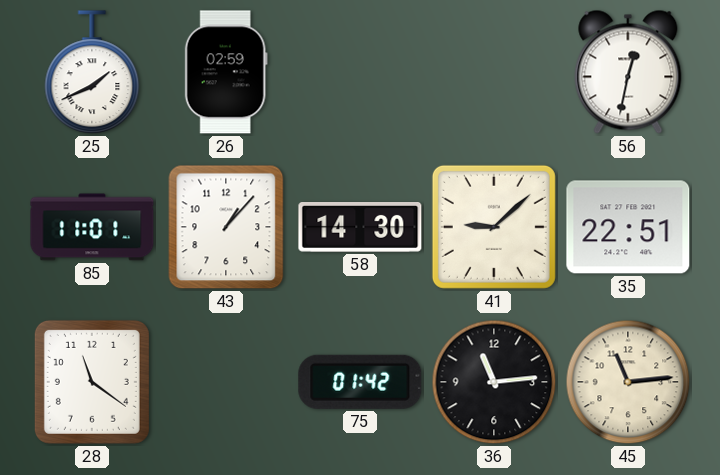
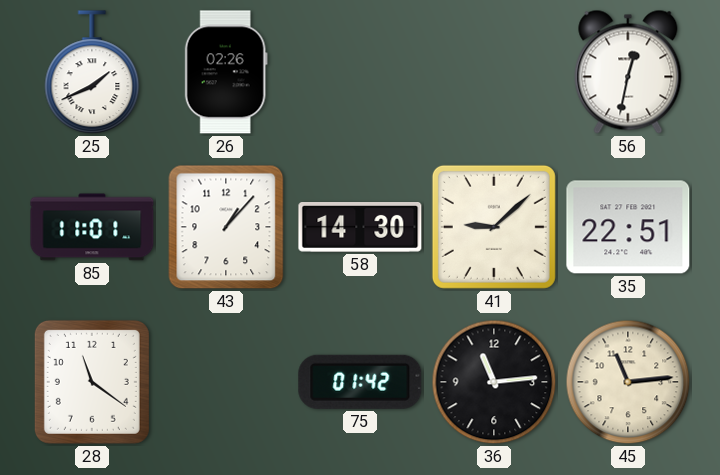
26: 02:59 -> 02:26 (226, 72)
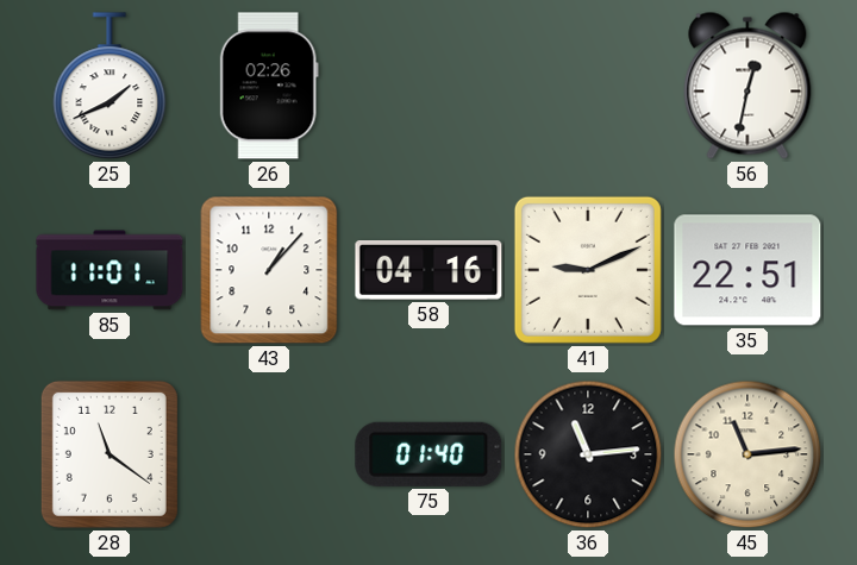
58: 14:30 -> 04:16 (428, 271)
41: 9:08 -> 9:11 (588, 270)
75: 01:42 -> 01:40 (428, 454)
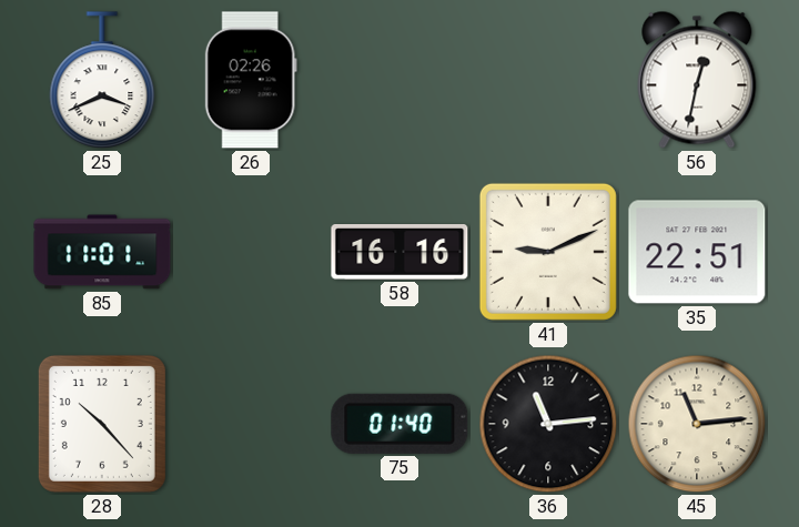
25: 1:41 -> 3:41 (102, 81)
43: 1:07 -> none (269, 270)
58: 04:16 -> 16:16 (399, 253)
28: 11:21 -> 10:23 (102, 424)
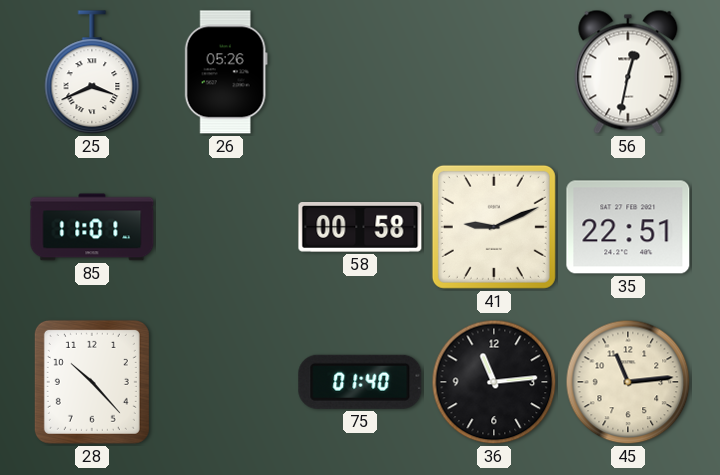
26: 02:26 -> 05:26 (226, 72)
58: 16:16 -> 00:58 (360, 228)
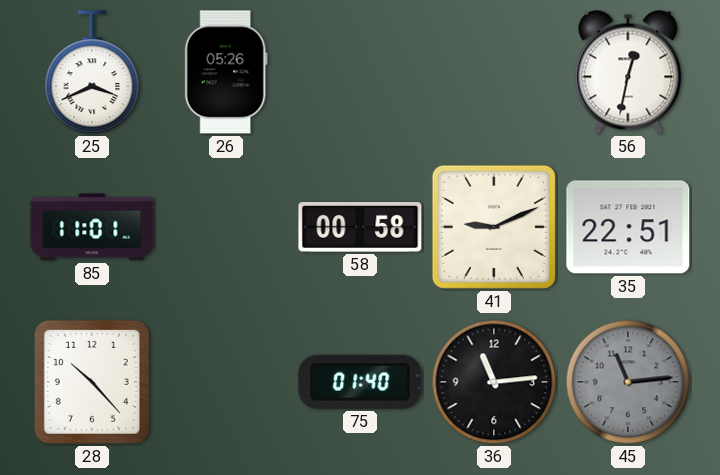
45 dial: cream -> grey (628, 382)
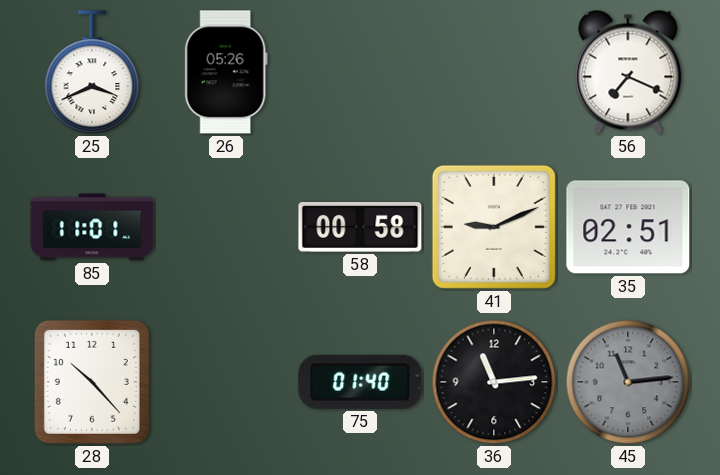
56: 12:32 -> 7:19 (628, 72)
35: 22:51 -> 02:51 (628, 227)
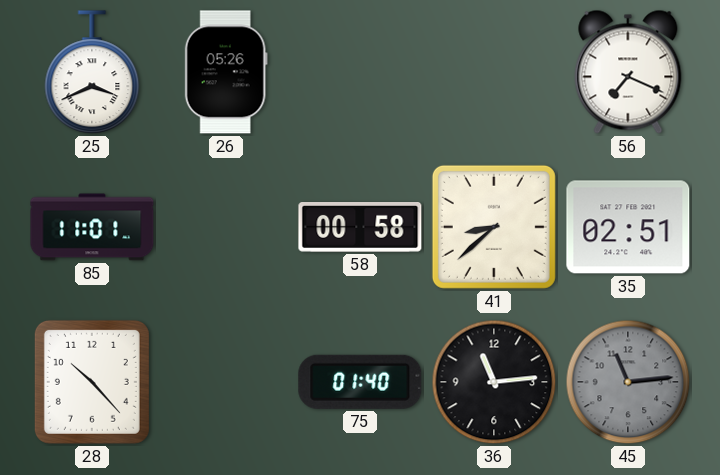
41: 9:11 -> 8:38 (494, 227)
